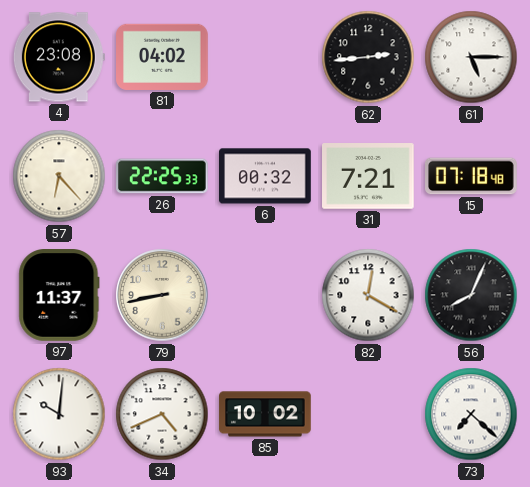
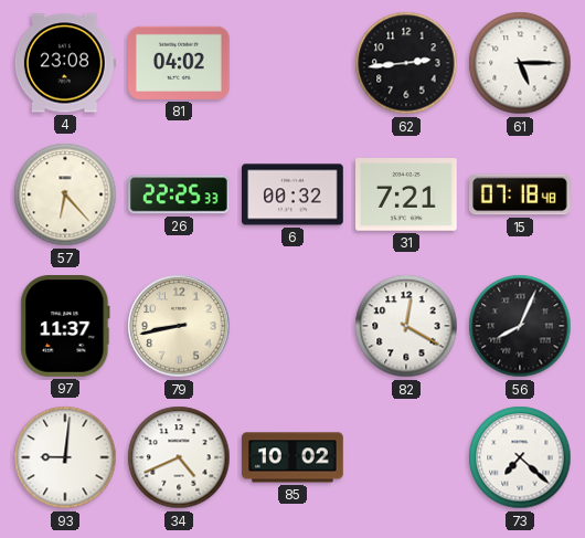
93: 10:01 -> 9:01 (65, 457)
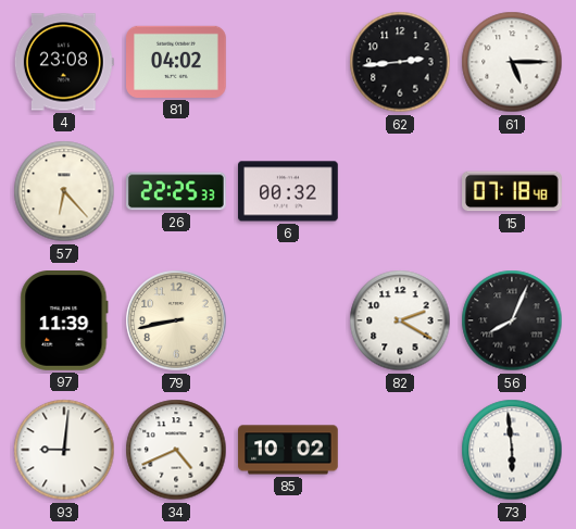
31: 7:21 -> none (407, 196)
97: 11:37 -> 11:39 (64, 322)
82: 12:20 -> 2:20 (400, 320)
73: 7:22 -> 5:59 (512, 450)
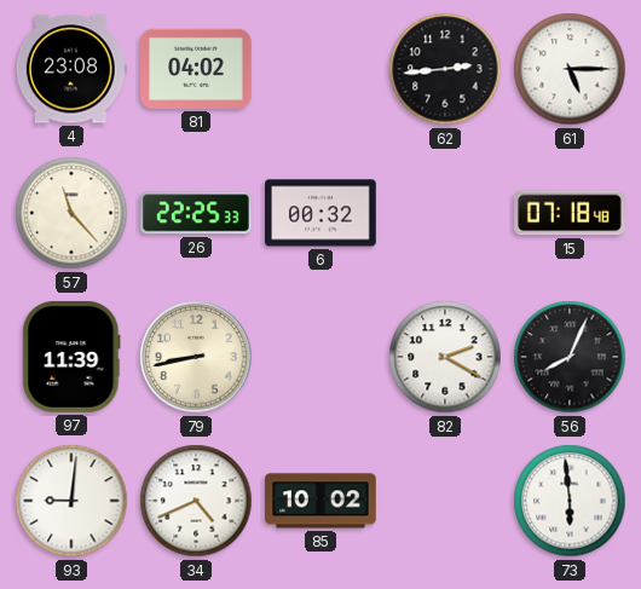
57: 6:23 -> 11:23 (71, 213)
